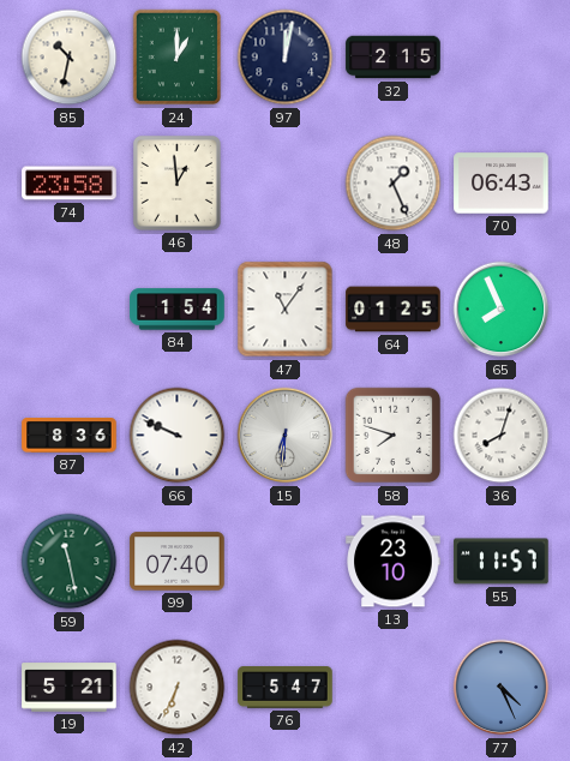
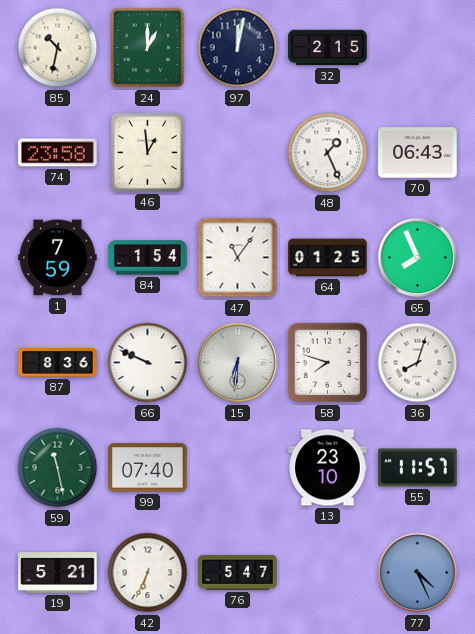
1: none -> 7:59 (58, 258)
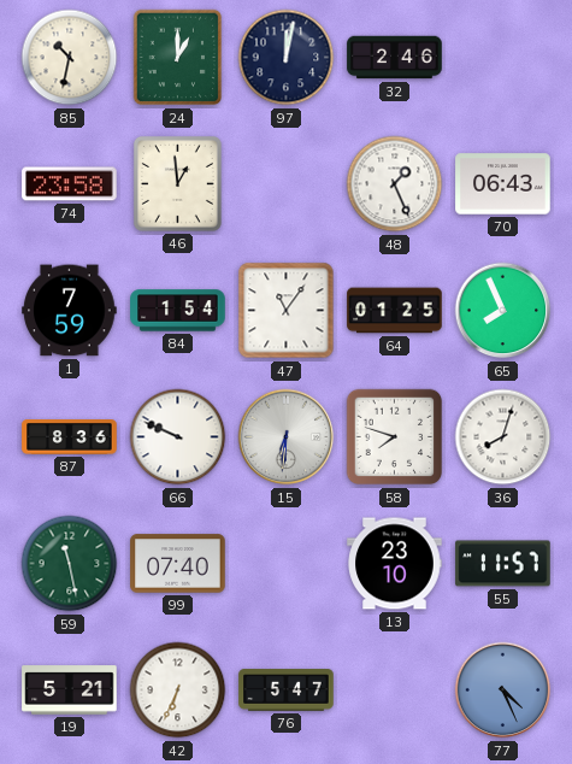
32: 2:15 -> 2:46 (395, 58)
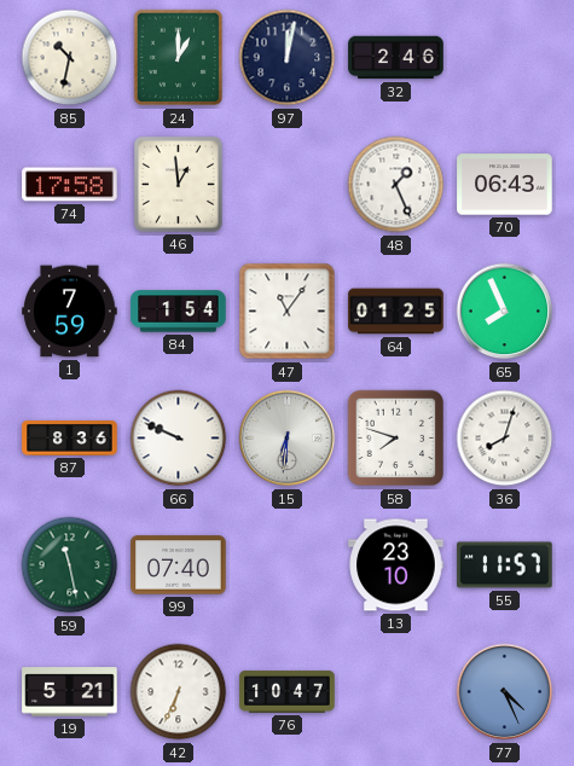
74: 23:58 -> 17:58 (70, 185)
76: 5:47 -> 10:47 (288, 692)
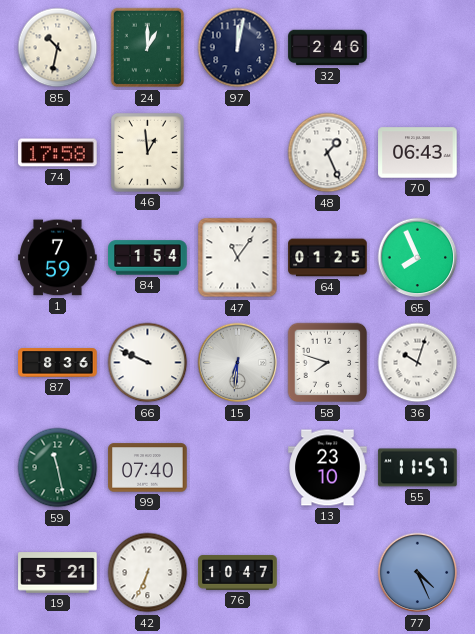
36: 8:03 -> 10:03 (418, 363)
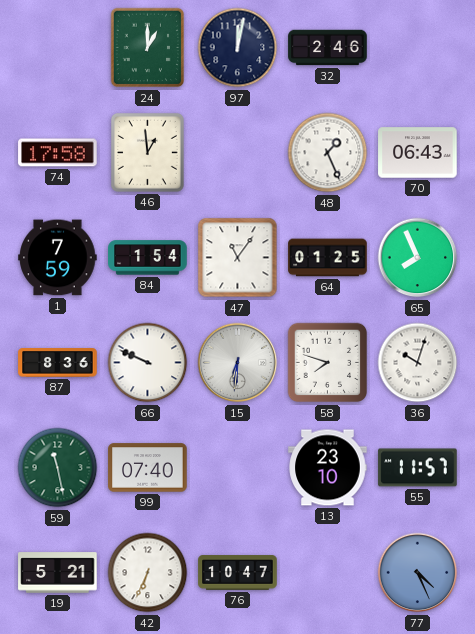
85: 10:32 -> none (58, 48)
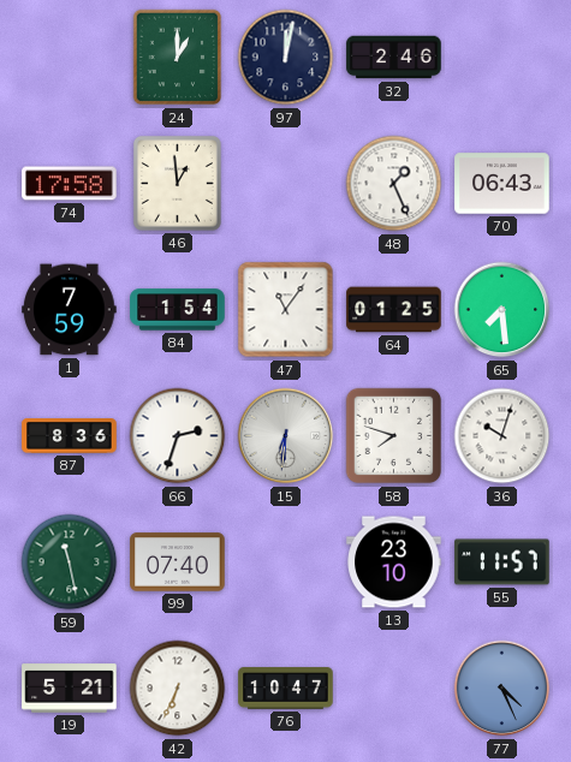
65: 7:56 -> 7:29 (502, 310)
66: 9:49 -> 2:33 (178, 436)
